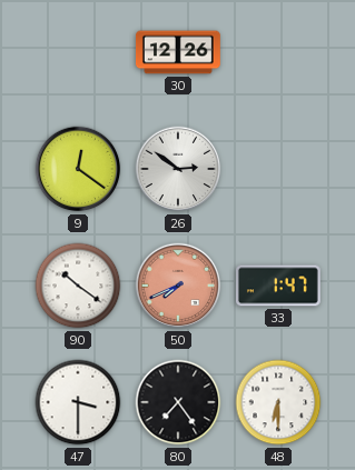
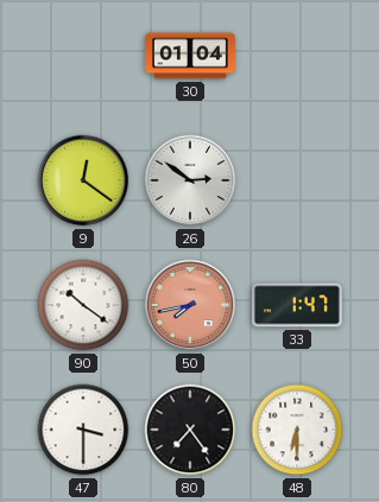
30: 12:26 -> 01:04 (191, 56)
50: 7:41 -> 7:43 (190, 305)
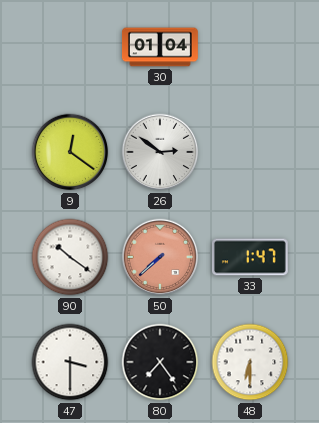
50: 7:43 -> 7:38 (160, 257)
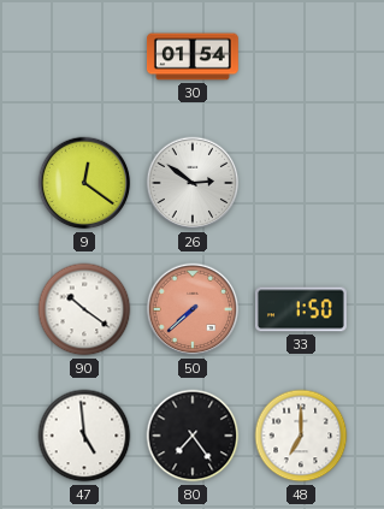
30: 01:04 -> 01:54 (194, 57)
33: 1:47 -> 1:50 (302, 309)
47: 3:30 -> 4:59 (84, 436)
48: 6:30 -> 7:00 (301, 436)
